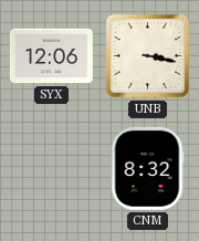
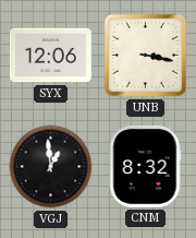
VGJ: none -> 12:59 (51, 167)
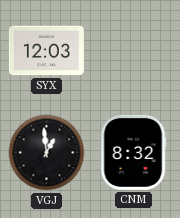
SYX: 12:06 -> 12:03 (46, 51)
UNB: 3:17 -> none (146, 56)
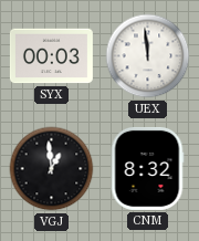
SYX: 12:03 -> 00:03 (51, 56)
UEX: none -> 11:59 (148, 56)
